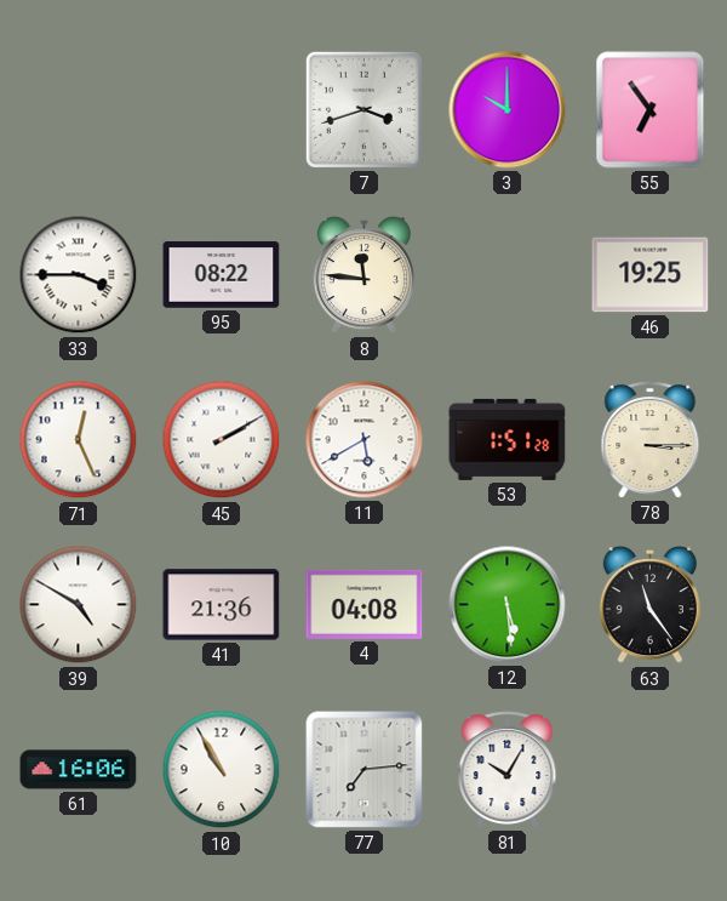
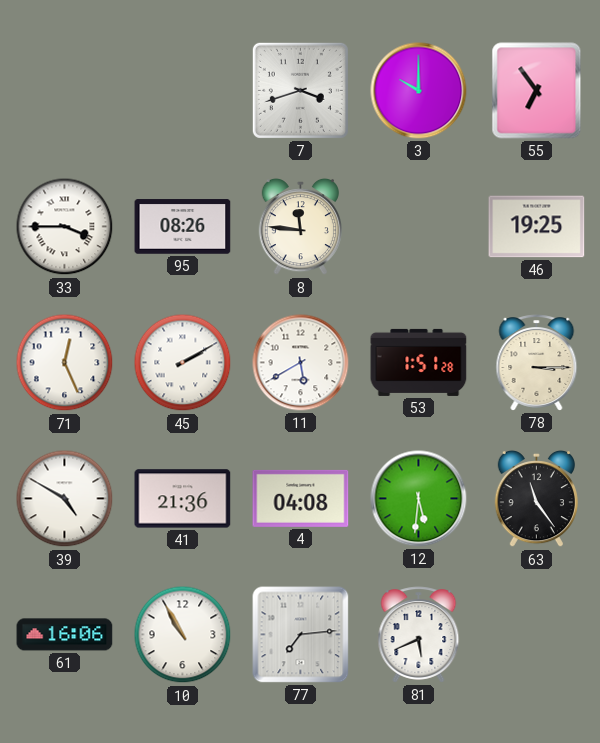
95: 08:22 -> 08:26 (183, 227)
12: 5:29 -> 5:31 (419, 499)
81: 10:05 -> 5:41 (419, 635)
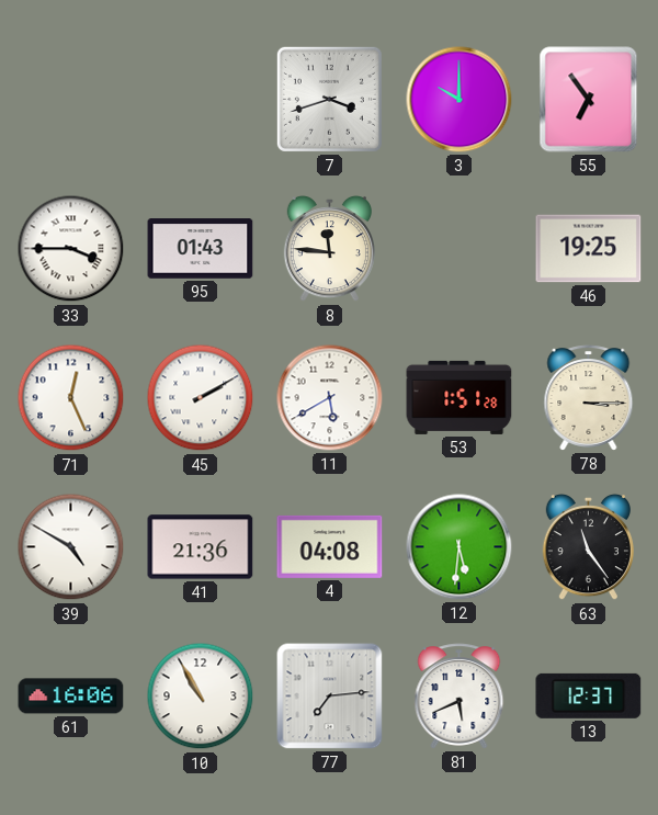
95: 08:26 -> 01:43 (201, 249)
13: none -> 12:37 (589, 695)
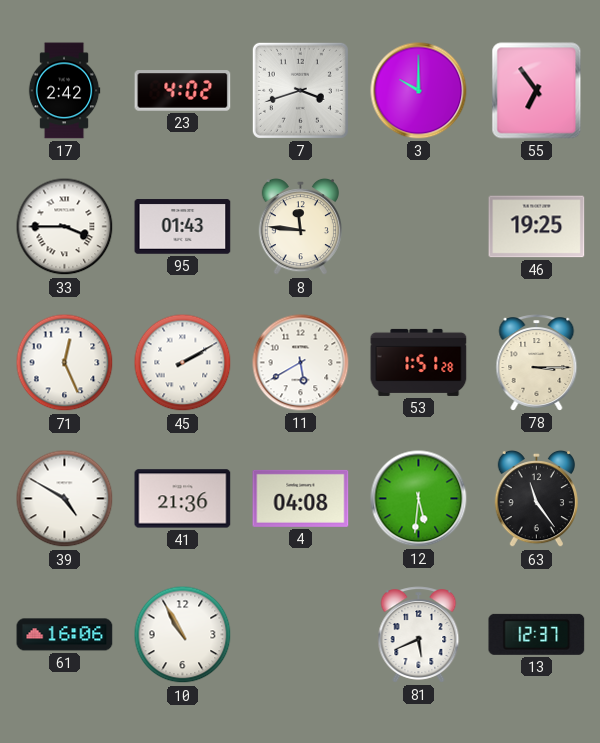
17: none -> 2:42 (64, 91)
23: none -> 4:02 (183, 91)
77: 7:14 -> none (330, 697)
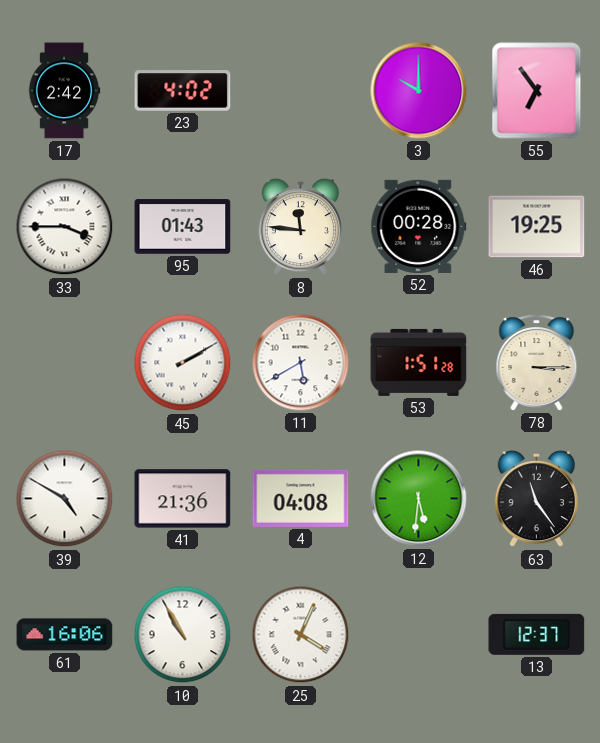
7: 3:42 -> none (300, 90)
52: none -> 00:28 (419, 226)
71: 12:26 -> none (65, 363)
25: none -> 4:04 (301, 635)
81: 5:41 -> none (419, 635)
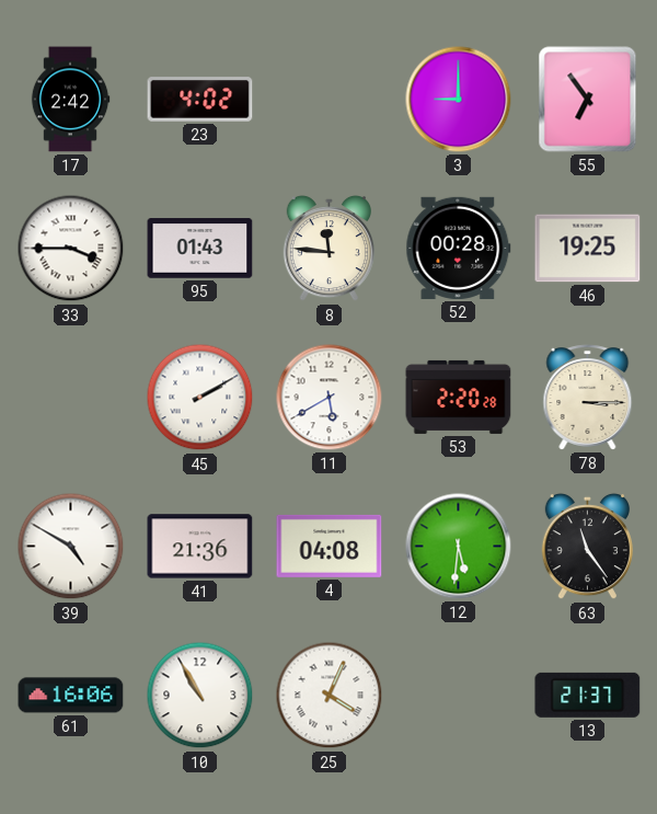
3: 10:00 -> 9:00 (459, 100)
53: 1:51 -> 2:20 (459, 397)
13: 12:37 -> 21:37 (588, 695)
